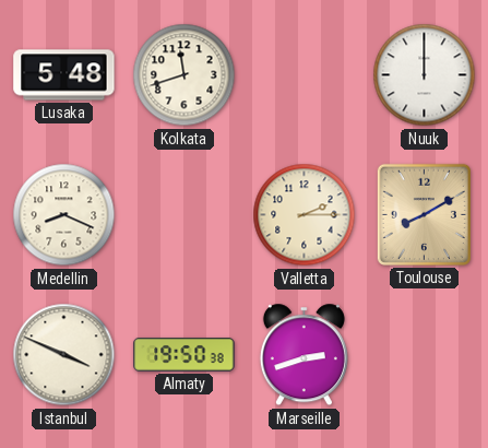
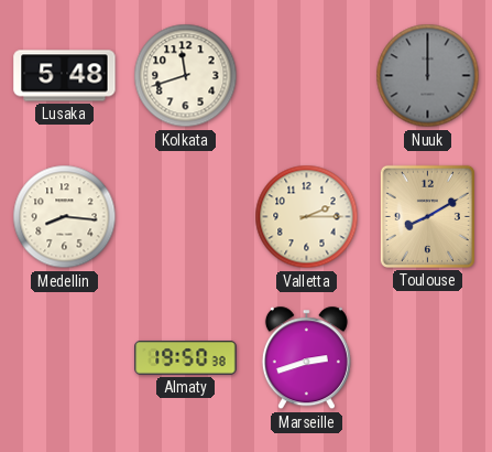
Nuuk dial: white -> grey (428, 76)
Medellin: 8:19 -> 8:16 (65, 217)
Istanbul: 3:49 -> none (64, 355)
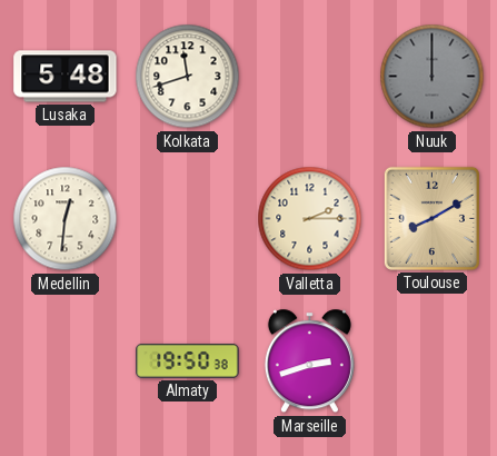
Medellin: 8:16 -> 12:31 (66, 219)
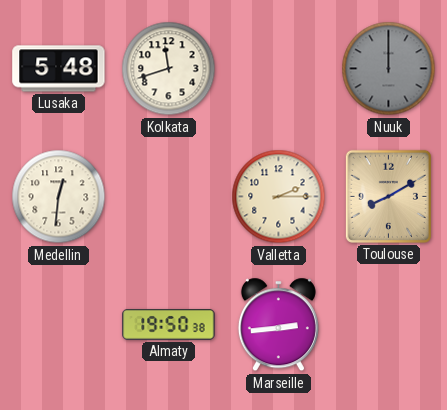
Marseille: 2:42 -> 2:44 (278, 325)
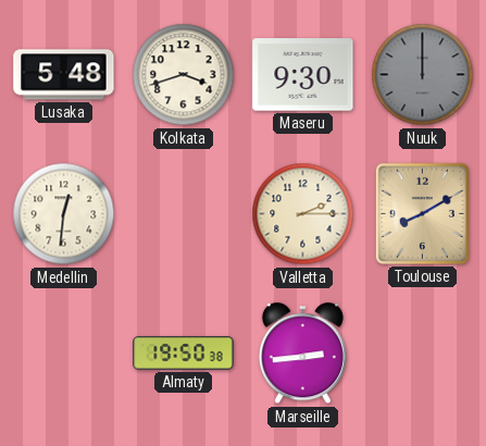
Kolkata: 11:42 -> 3:42 (184, 75)
Maseru: none -> 9:30 (303, 75)
